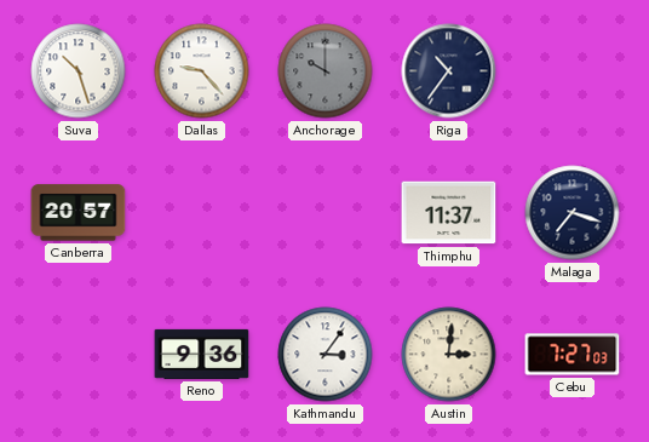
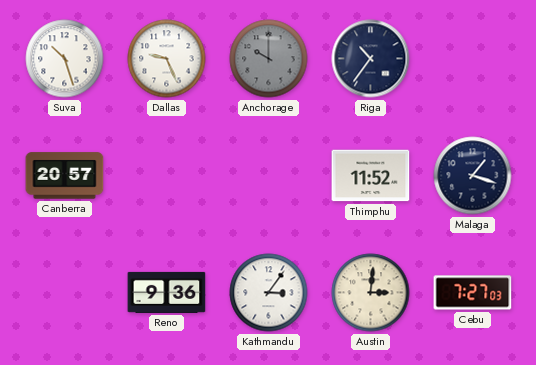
Dallas: 9:23 -> 9:26 (167, 59)
Thimphu: 11:37 -> 11:52 (371, 176)
Malaga: 7:18 -> 1:18 (473, 176)
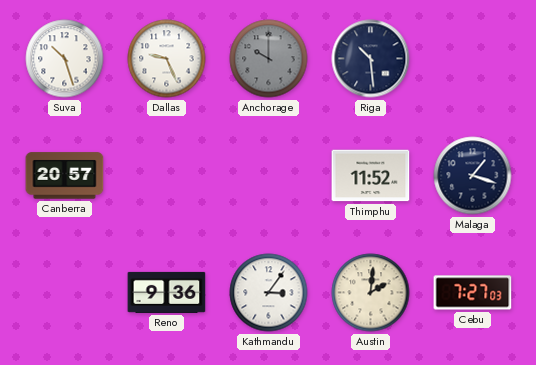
Riga: 10:36 -> 10:29 (371, 59)
Austin: 3:01 -> 2:01 (371, 293)
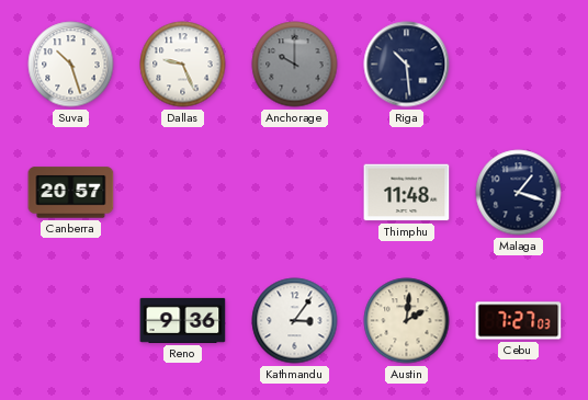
Thimphu: 11:52 -> 11:48 (407, 193)
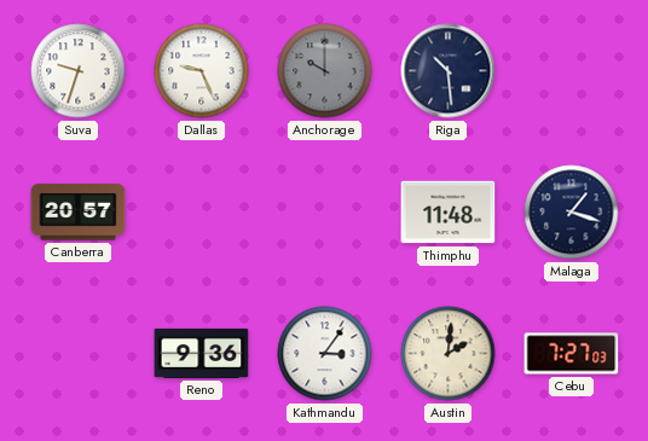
Suva: 10:27 -> 9:33 (79, 71)
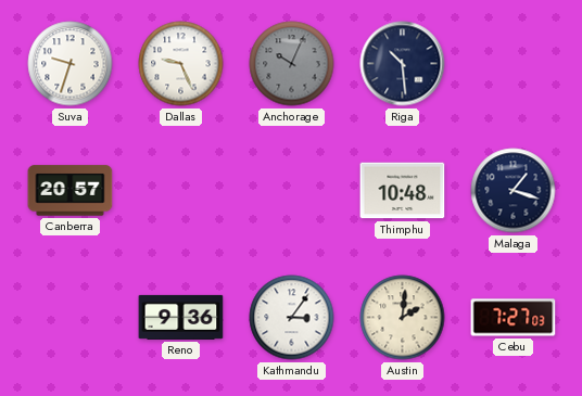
Anchorage: 10:00 -> 10:04 (292, 64)
Thimphu: 11:48 -> 10:48 (403, 191)
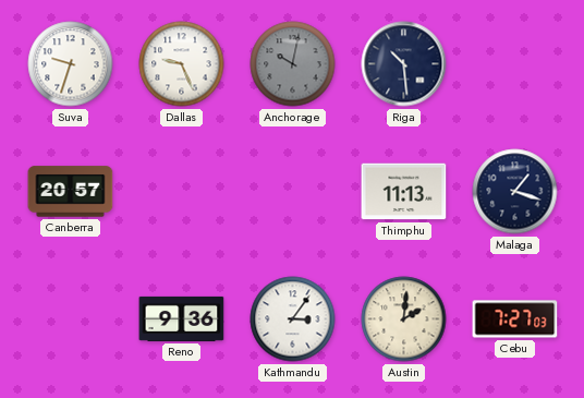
Anchorage: 10:04 -> 10:02 (293, 64)
Thimphu: 10:48 -> 11:13 (404, 192)
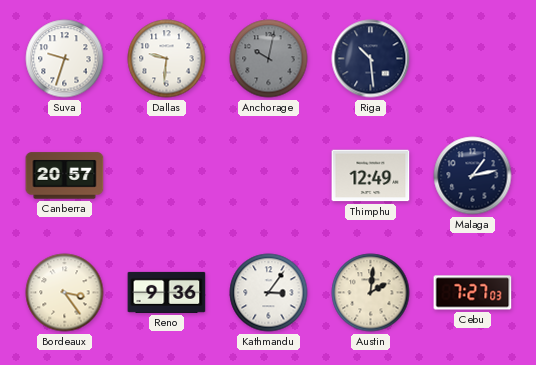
Dallas: 9:26 -> 9:31 (167, 59)
Thimphu: 11:13 -> 12:49 (371, 176)
Malaga: 1:18 -> 1:13 (473, 176)
Bordeaux: none -> 3:24 (65, 293)
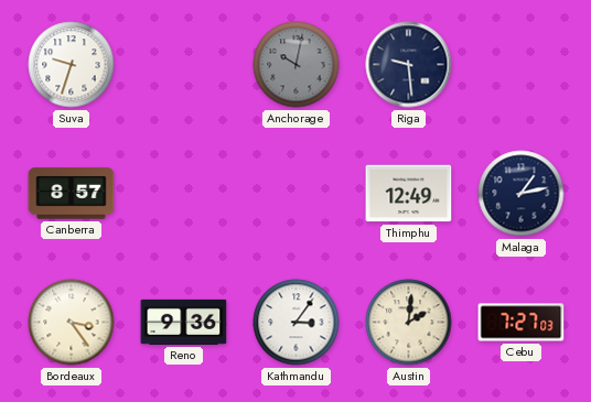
Dallas: 9:31 -> none (167, 59)
Riga: 10:29 -> 9:29 (409, 65)
Canberra: 20:57 -> 8:57 (72, 194)
